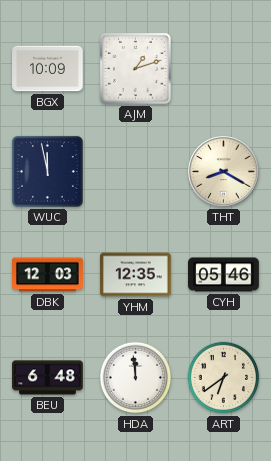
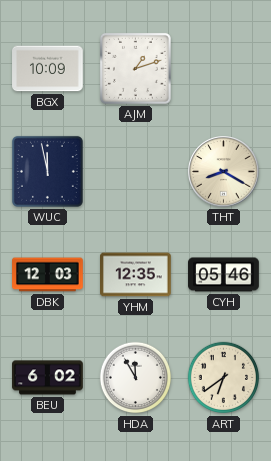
BEU: 6:48 -> 6:02 (48, 378)
HDA: 11:59 -> 11:55 (136, 378)
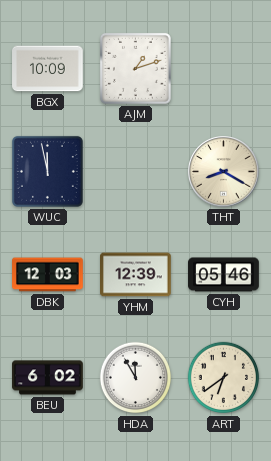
YHM: 12:35 -> 12:39 (136, 275)
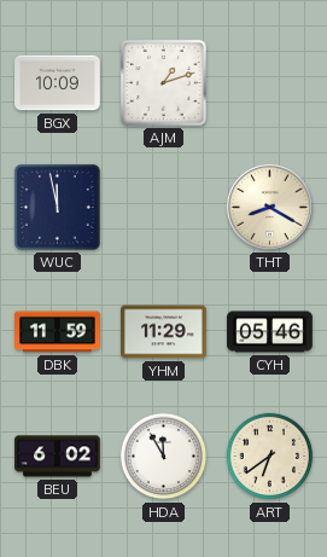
DBK: 12:03 -> 11:59 (58, 332)
YHM: 12:39 -> 11:29 (164, 332)
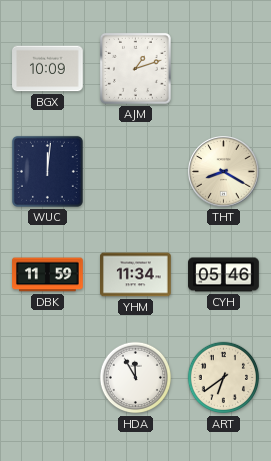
WUC: 11:58 -> 12:01 (47, 171)
YHM: 11:29 -> 11:34 (136, 275)
BEU: 6:02 -> none (58, 457)
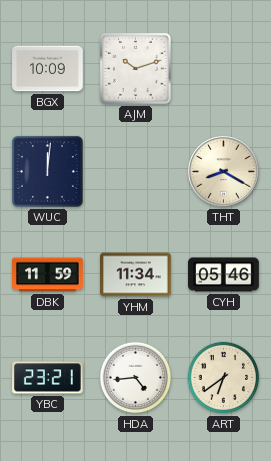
AJM: 1:12 -> 10:12 (135, 68)
YBC: none -> 23:21 (48, 378)
HDA: 11:55 -> 4:44 (136, 378)
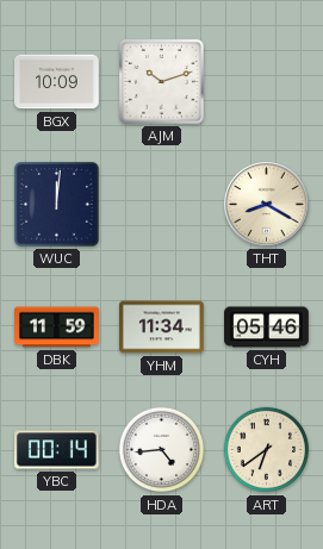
YBC: 23:21 -> 00:14 (57, 450)
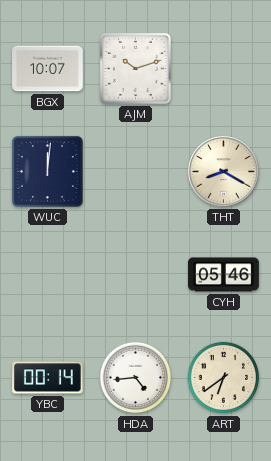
BGX: 10:09 -> 10:07 (48, 69)
DBK: 11:59 -> none (57, 327)
YHM: 11:34 -> none (162, 327)
